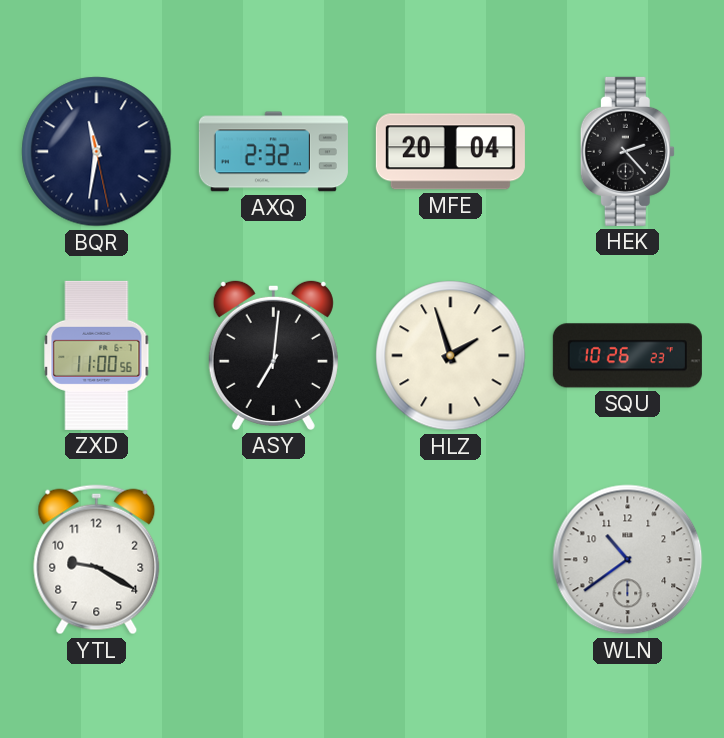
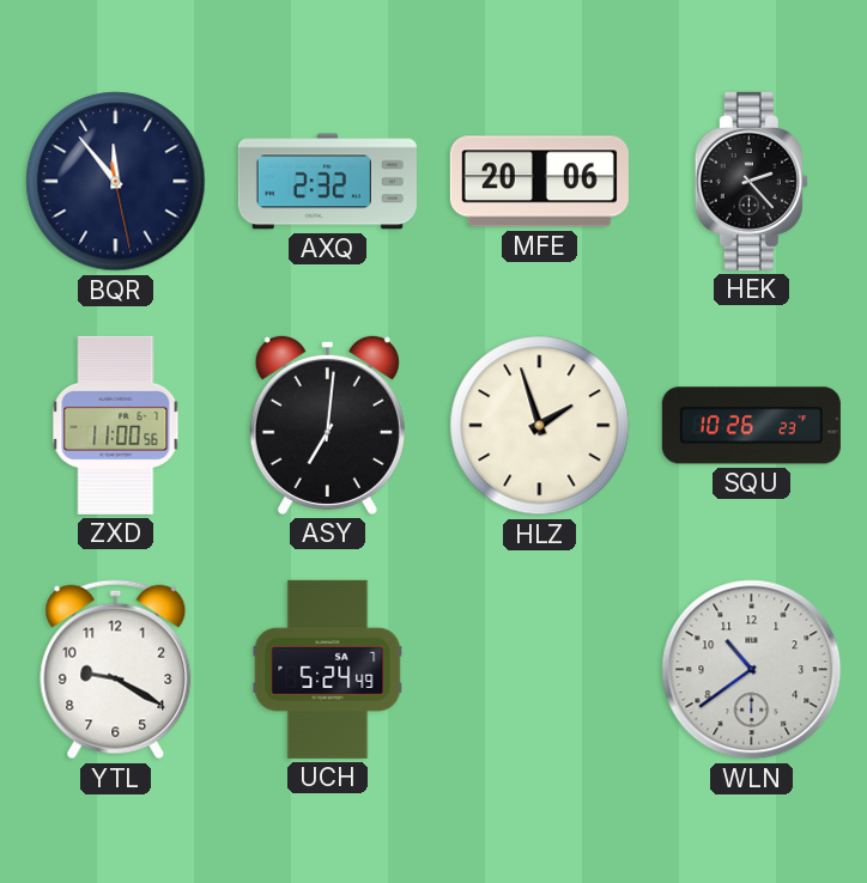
BQR: 11:31 -> 11:53 (116, 182)
MFE: 20:04 -> 20:06 (539, 182)
UCH: none -> 5:24 (328, 669)
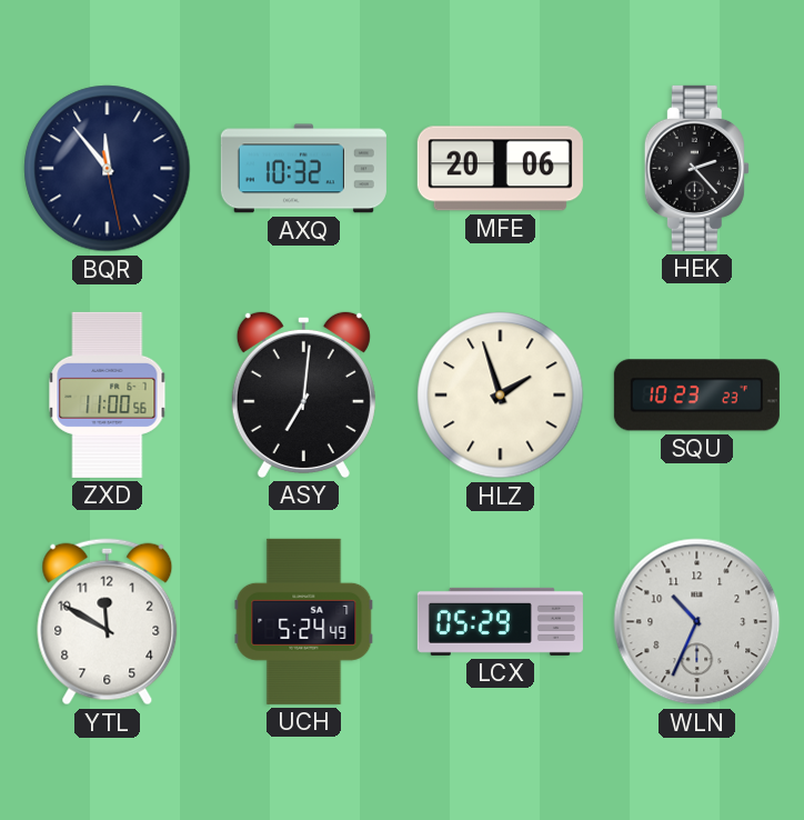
AXQ: 2:32 -> 10:32 (303, 169)
SQU: 10:26 -> 10:23 (696, 396)
YTL: 9:20 -> 11:50 (108, 622)
LCX: none -> 05:29 (500, 621)
WLN: 10:39 -> 10:34 (697, 622)
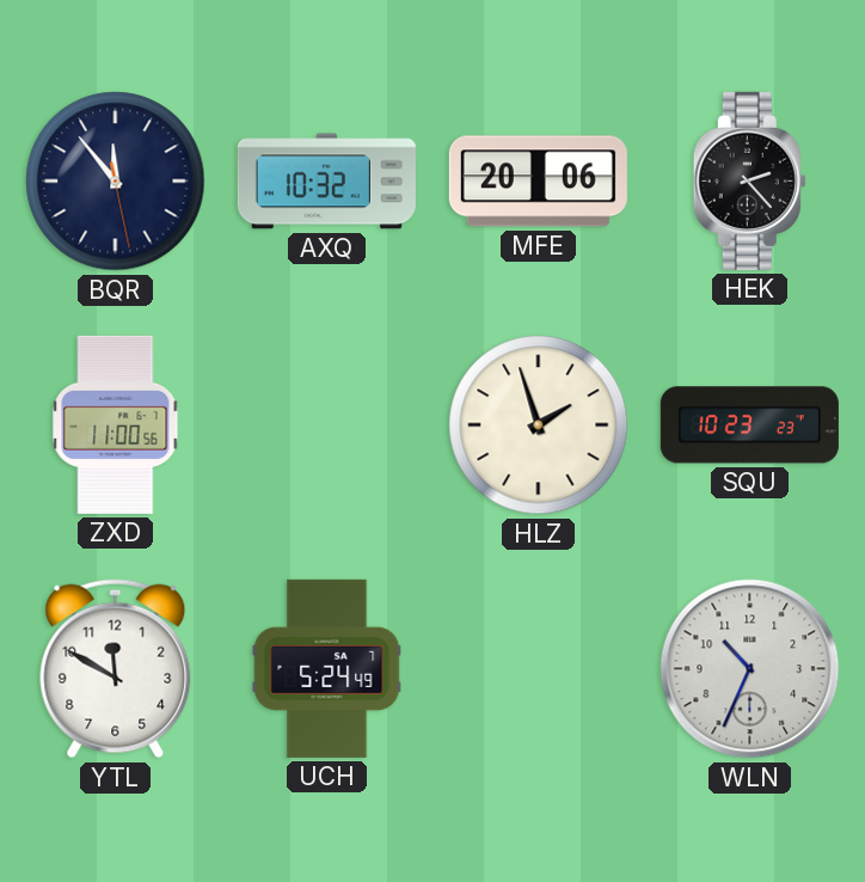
ASY: 7:01 -> none (303, 394)
LCX: 05:29 -> none (500, 621)
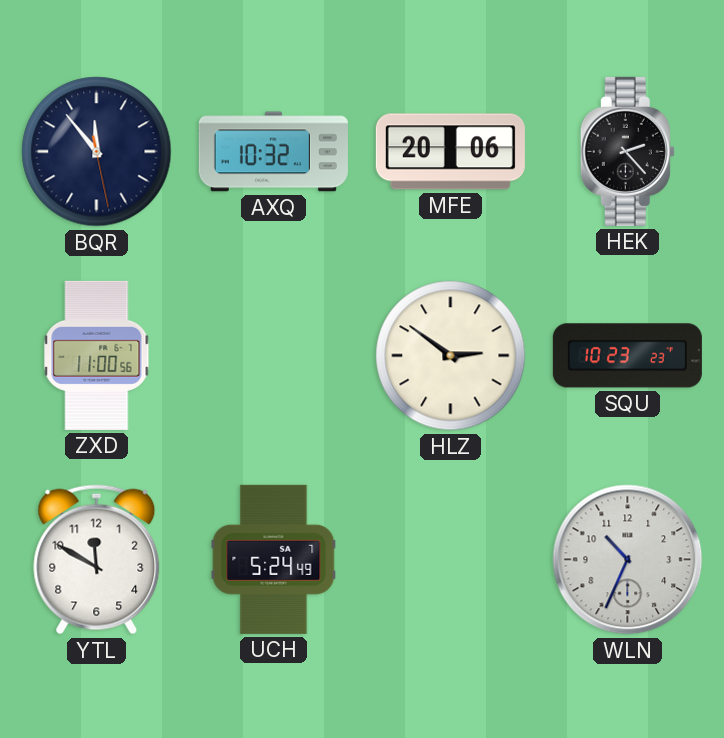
HLZ: 1:57 -> 2:51 (451, 356)
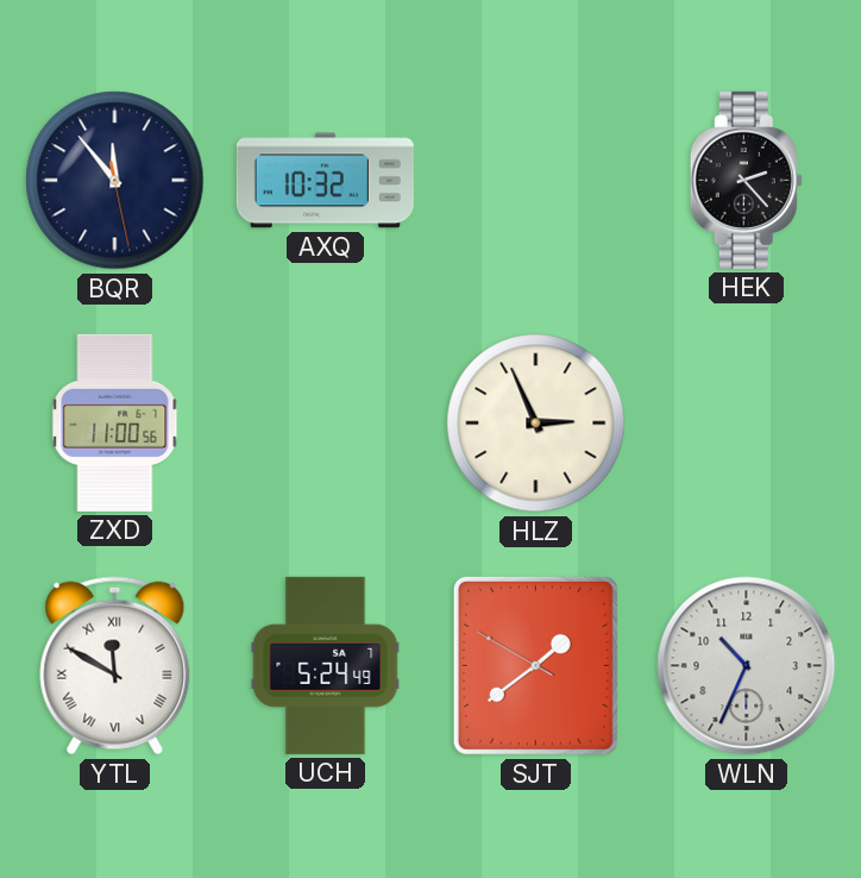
MFE: 20:06 -> none (450, 152)
HLZ: 2:51 -> 2:56 (536, 424)
SQU: 10:23 -> none (627, 356)
YTL numerals: Arabic -> Roman (115, 666)
SJT: none -> 1:38 (535, 665)
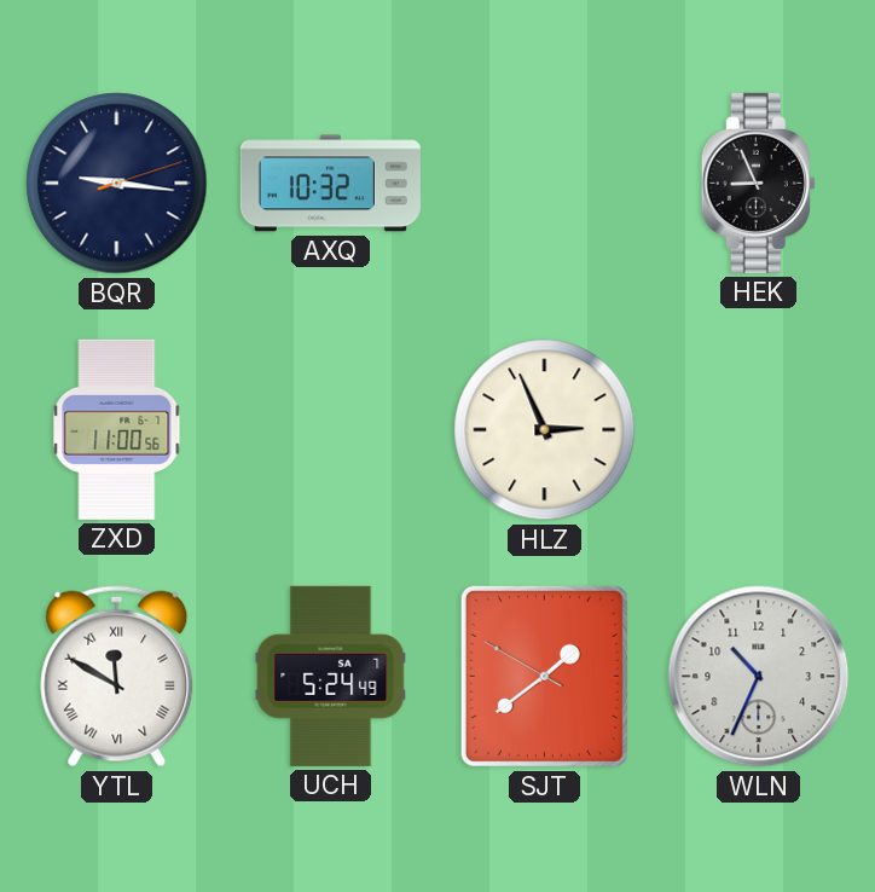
BQR: 11:53 -> 9:16 (117, 184)
HEK: 2:23 -> 8:56 (758, 183)
